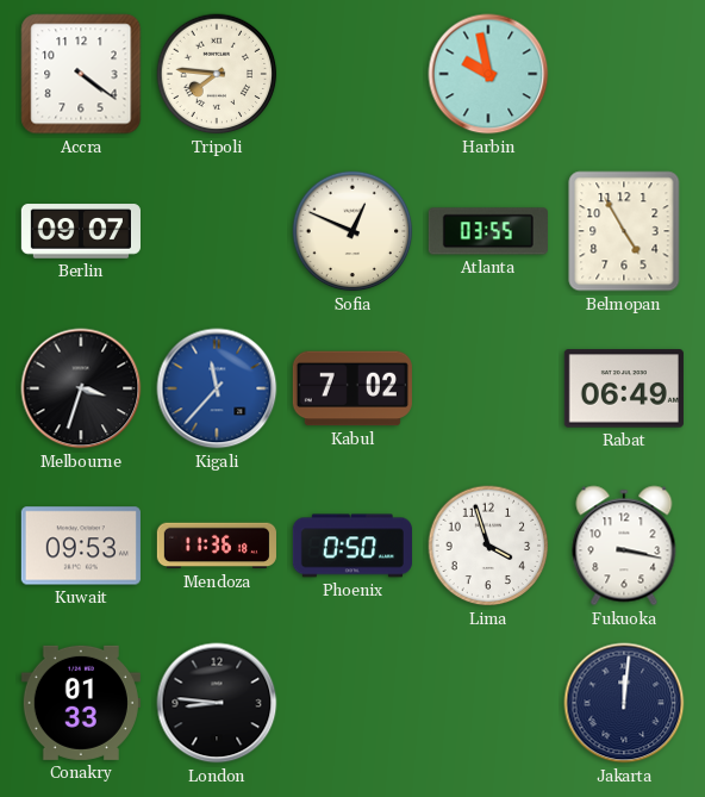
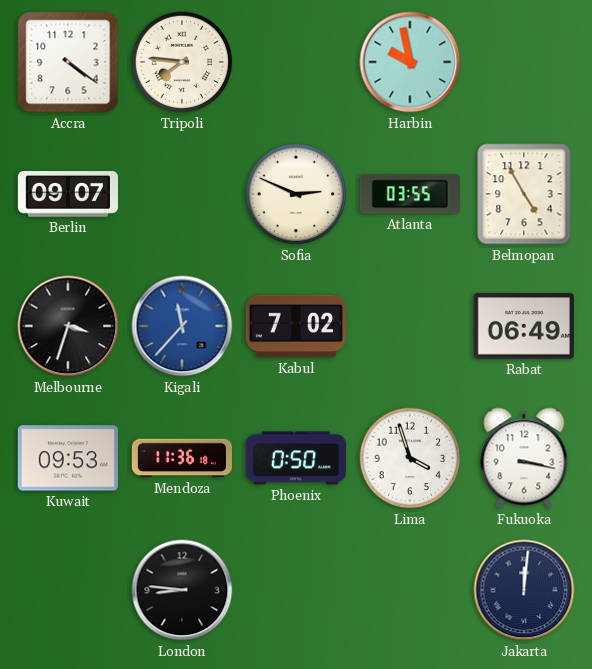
Sofia: 12:49 -> 2:49 (296, 194)
Conakry: 01:33 -> none (81, 703)
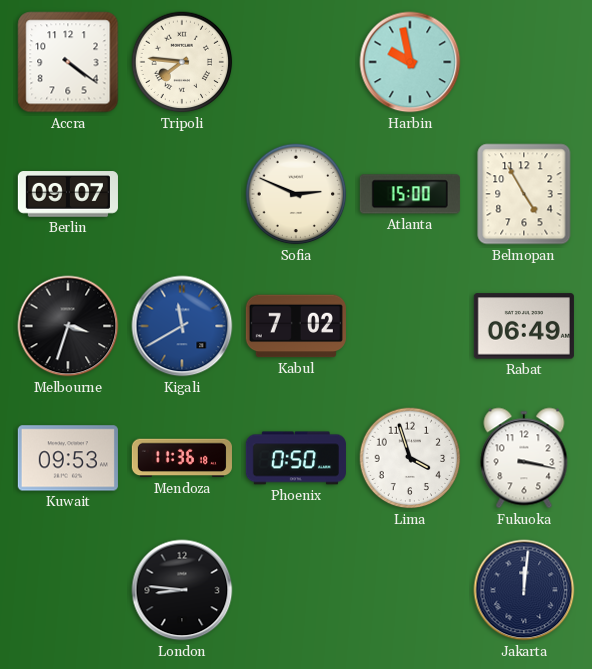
Atlanta: 03:55 -> 15:00 (410, 194)
Kigali: 11:37 -> 11:40 (182, 326)
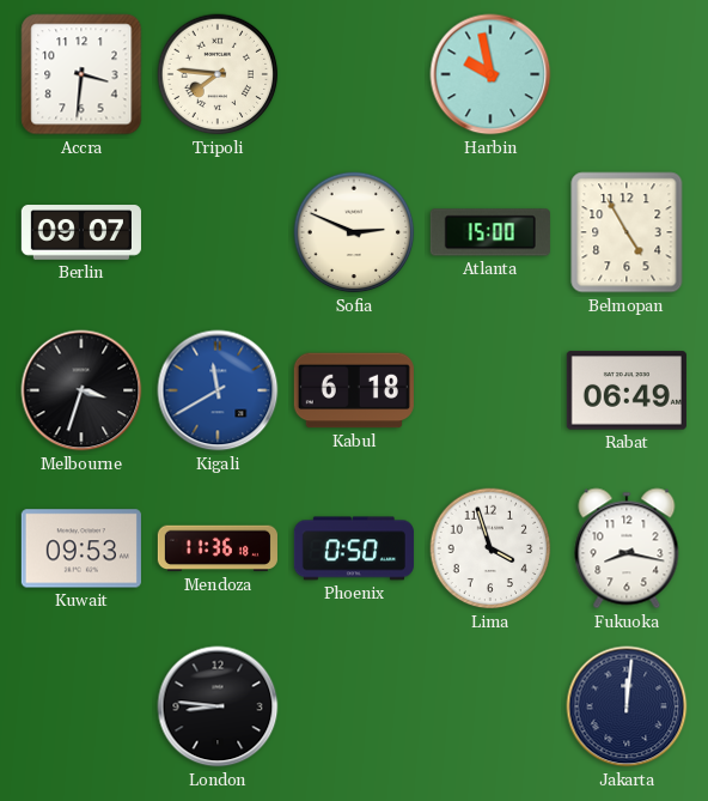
Accra: 4:21 -> 3:31 (81, 74)
Kabul: 7:02 -> 6:18 (354, 390)
Fukuoka: 3:17 -> 8:17 (627, 548)
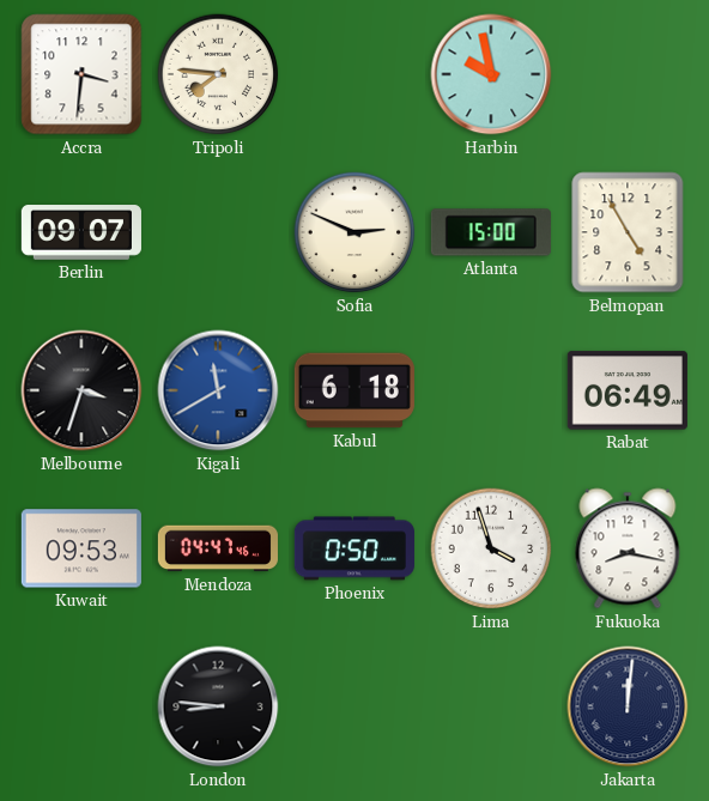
Mendoza: 11:36 -> 04:47 (218, 548)
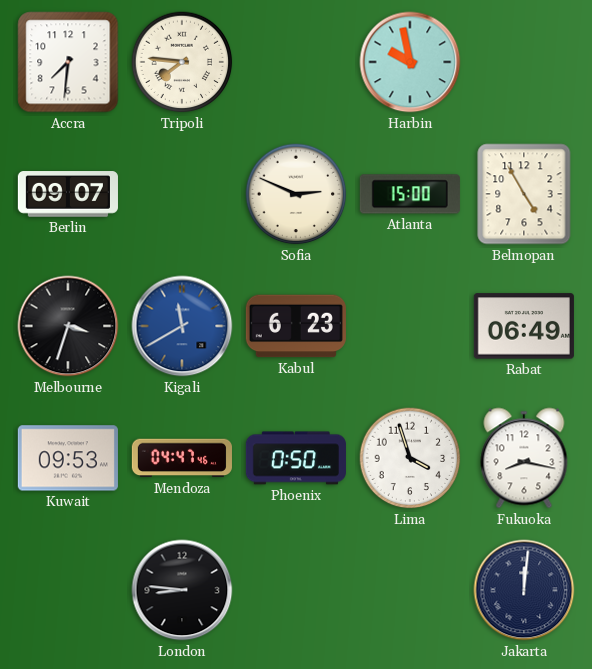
Accra: 3:31 -> 7:31 (68, 62)
Kabul: 6:18 -> 6:23 (296, 326)
